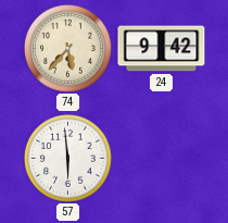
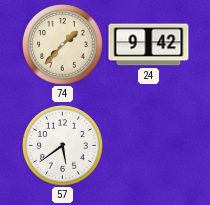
74: 5:37 -> 1:37 (63, 45)
57: 5:59 -> 5:39 (63, 146)
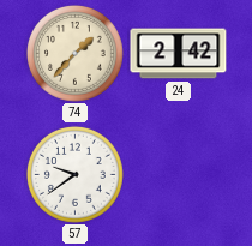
24: 9:42 -> 2:42 (179, 54)
57: 5:39 -> 9:39 (76, 175)
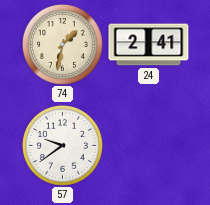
74: 1:37 -> 1:32 (63, 45)
24: 2:42 -> 2:41 (149, 45)
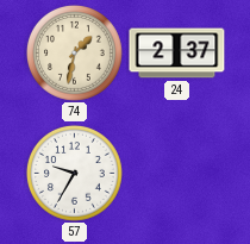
24: 2:41 -> 2:37 (177, 54)
57: 9:39 -> 9:35 (75, 174)
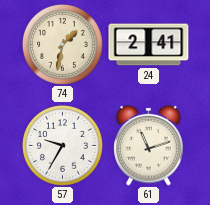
24: 2:37 -> 2:41 (149, 45)
61: none -> 11:12 (149, 145)
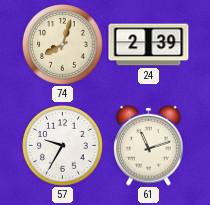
74: 1:32 -> 8:03 (63, 45)
24: 2:41 -> 2:39 (149, 45)
